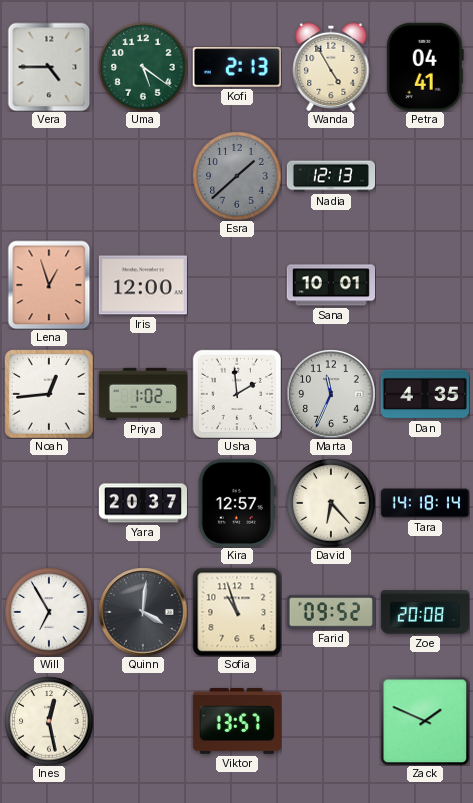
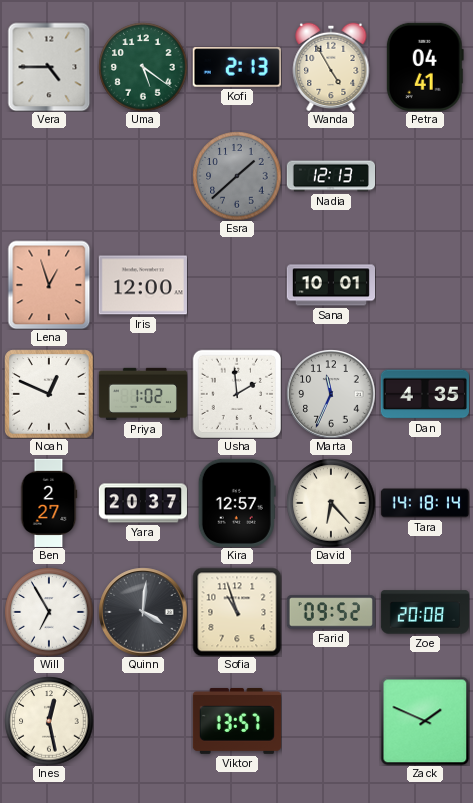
Noah: 12:44 -> 12:49 (49, 394)
Ben: none -> 2:27 (49, 503)
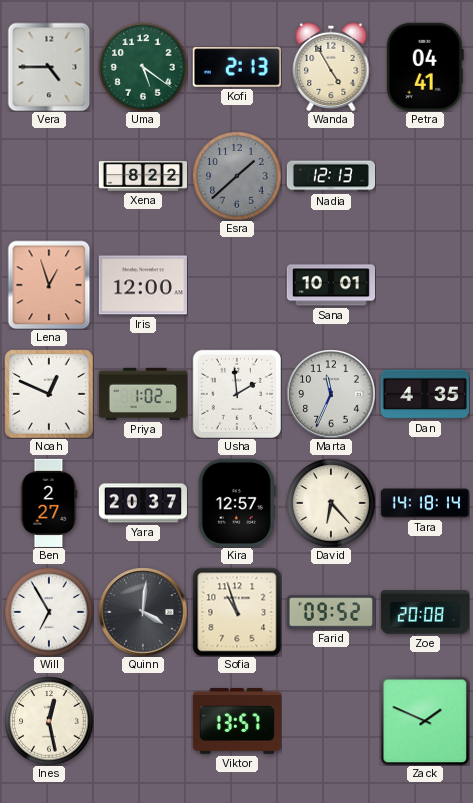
Xena: none -> 8:22 (142, 176)
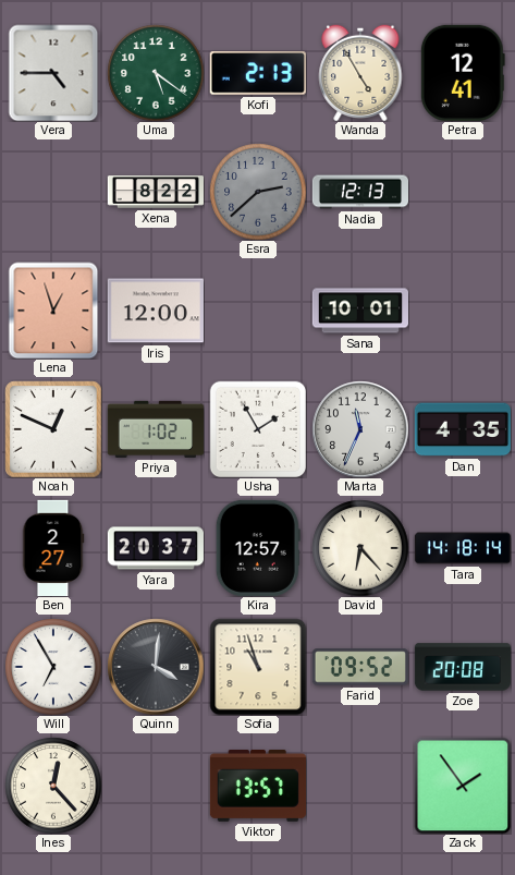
Petra: 04:41 -> 12:41 (463, 73)
Esra: 1:38 -> 2:38 (258, 192)
Usha: 1:59 -> 1:55 (257, 428)
Ines: 12:28 -> 12:23 (53, 786)
Zack: 1:49 -> 1:54 (463, 786)
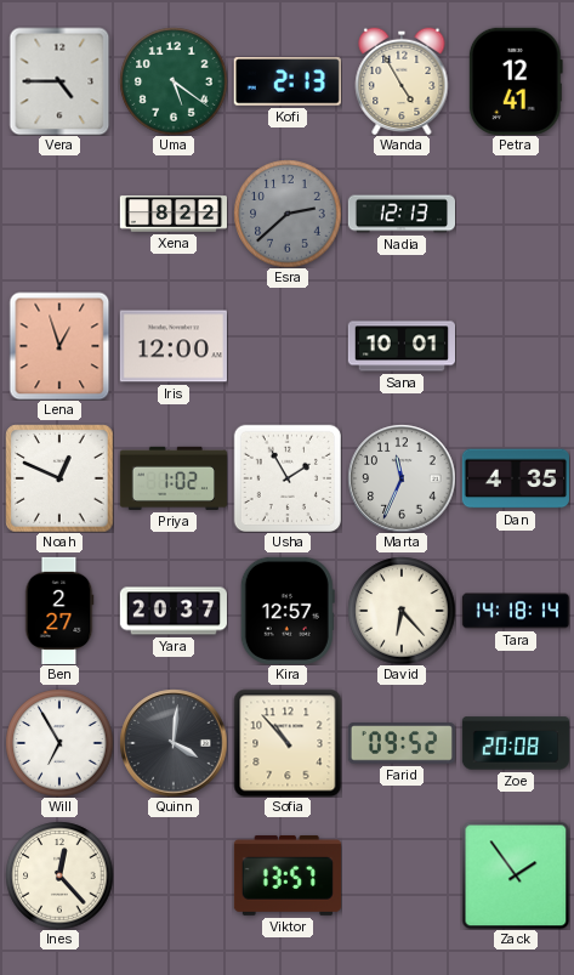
Sofia: 10:57 -> 10:53 (288, 743)
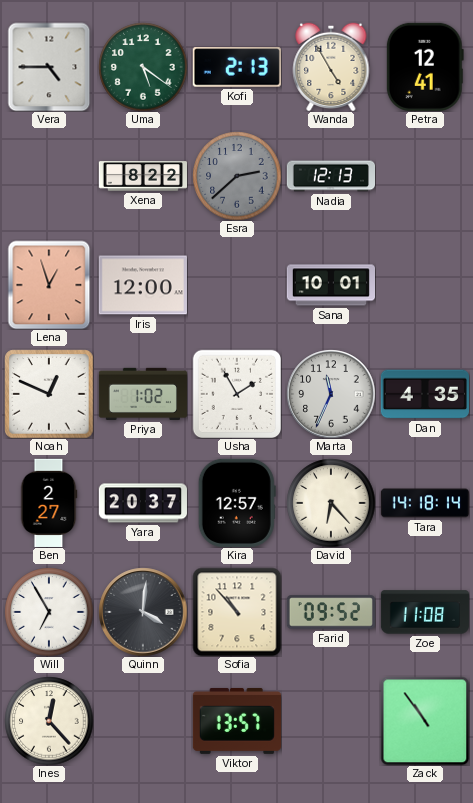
Zoe: 20:08 -> 11:08 (425, 612)
Zack: 1:54 -> 10:54 (425, 721)
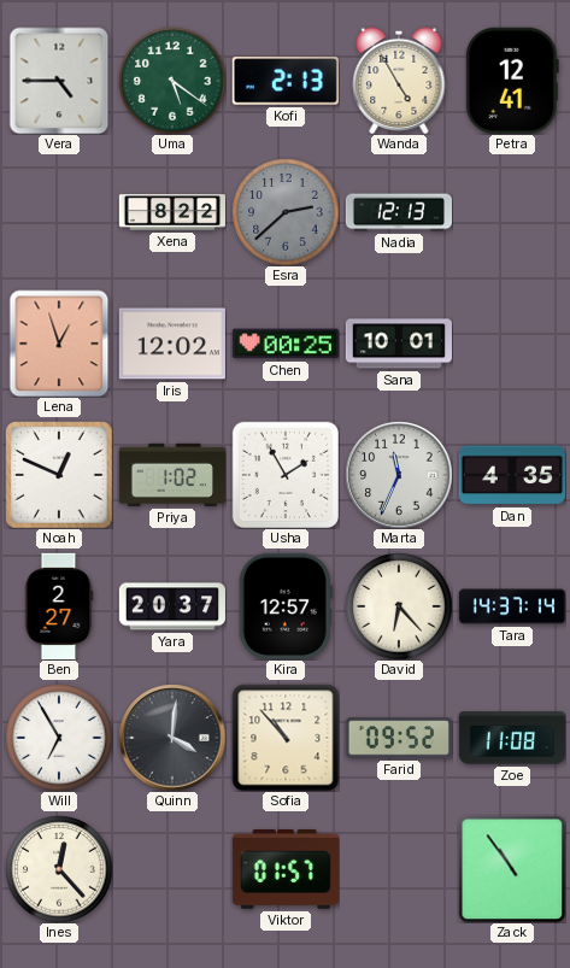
Iris: 12:00 -> 12:02 (172, 344)
Chen: none -> 00:25 (286, 344)
Tara: 14:18 -> 14:37 (511, 606)
Viktor: 13:57 -> 01:57 (286, 869)
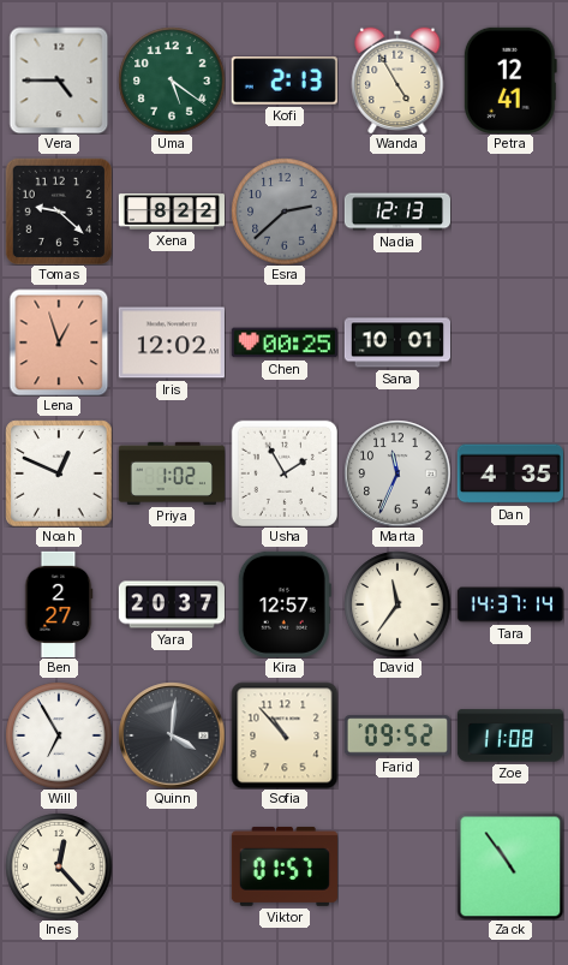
Tomas: none -> 9:22 (58, 210)
David: 6:23 -> 11:36 (397, 604)
